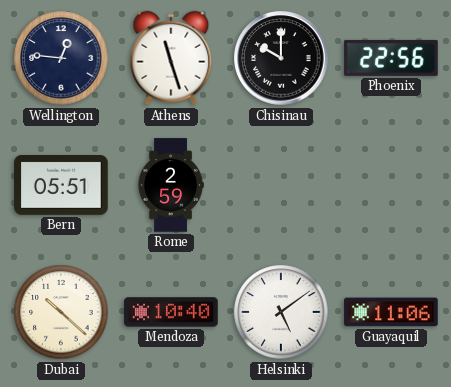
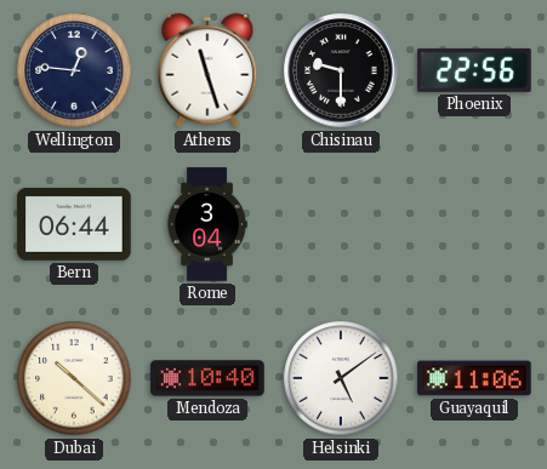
Chisinau: 10:00 -> 9:30 (341, 70)
Bern: 05:51 -> 06:44 (74, 225)
Rome: 2:59 -> 3:04 (207, 224)
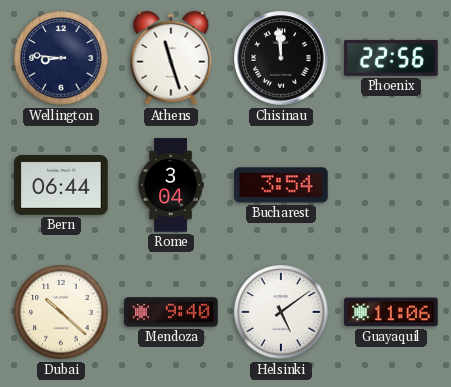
Wellington: 12:46 -> 8:46 (61, 58)
Chisinau: 9:30 -> 11:59 (281, 58)
Bucharest: none -> 3:54 (281, 185)
Mendoza: 10:40 -> 9:40 (171, 312)
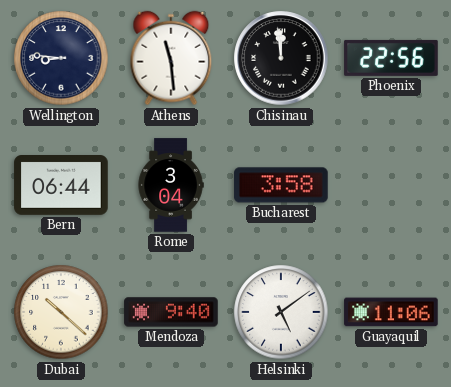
Athens: 11:27 -> 11:29 (171, 58)
Bucharest: 3:54 -> 3:58 (281, 185)
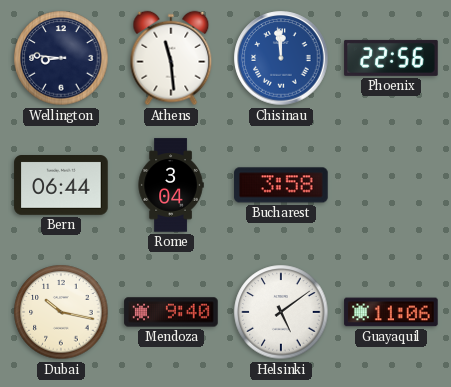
Chisinau dial: black -> blue (281, 58)
Dubai: 10:22 -> 10:17 (61, 312)
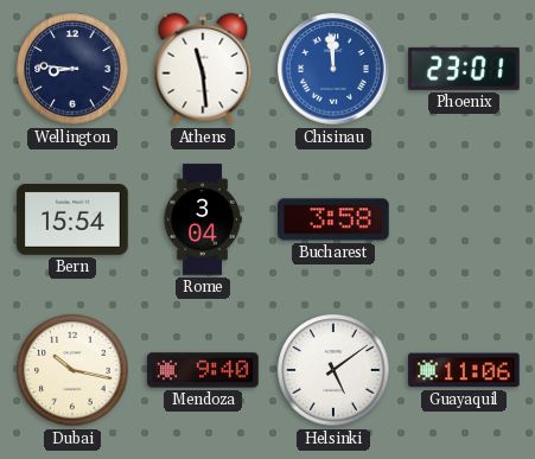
Phoenix: 22:56 -> 23:01 (464, 69)
Bern: 06:44 -> 15:54 (72, 221)
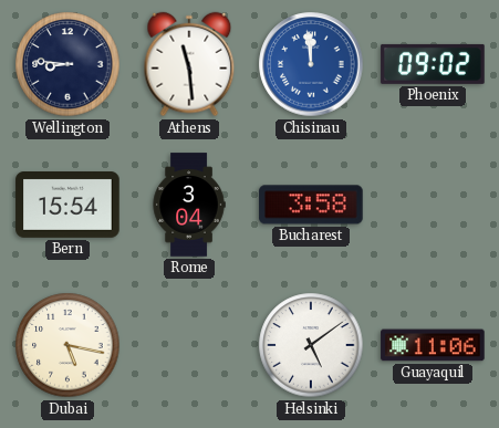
Phoenix: 23:01 -> 09:02 (433, 64)
Dubai: 10:17 -> 5:17 (67, 345)
Mendoza: 9:40 -> none (203, 370)
